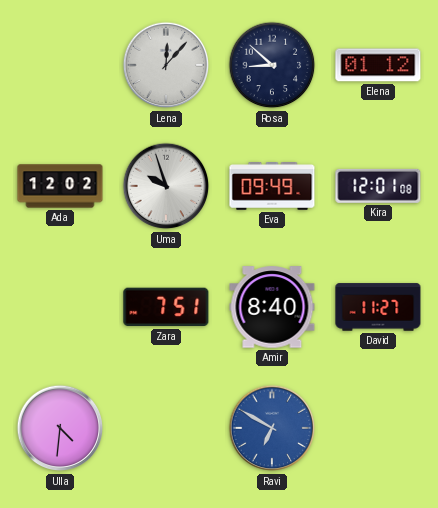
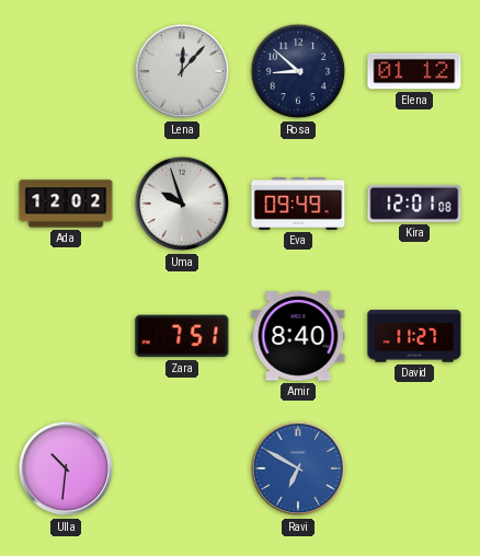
Ulla: 4:31 -> 10:31 (66, 468)
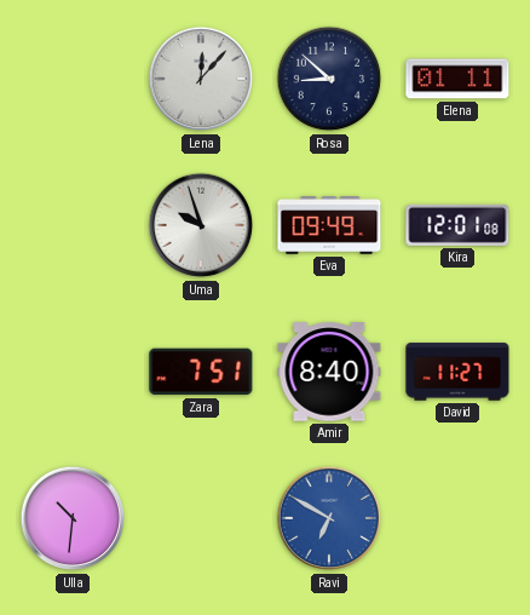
Elena: 01:12 -> 01:11 (457, 79)
Ada: 12:02 -> none (66, 204)
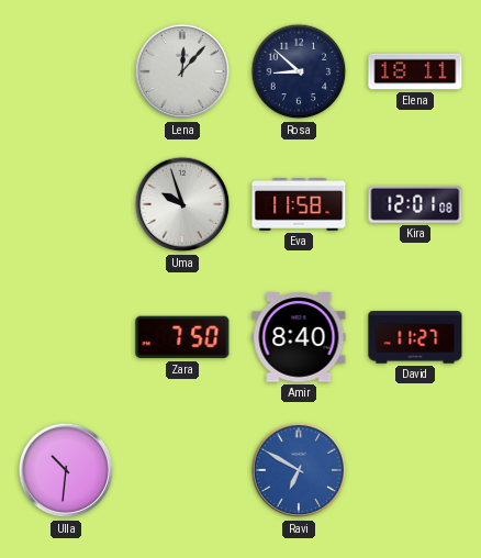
Elena: 01:11 -> 18:11 (415, 71)
Eva: 09:49 -> 11:58 (299, 205)
Zara: 7:51 -> 7:50 (182, 337)
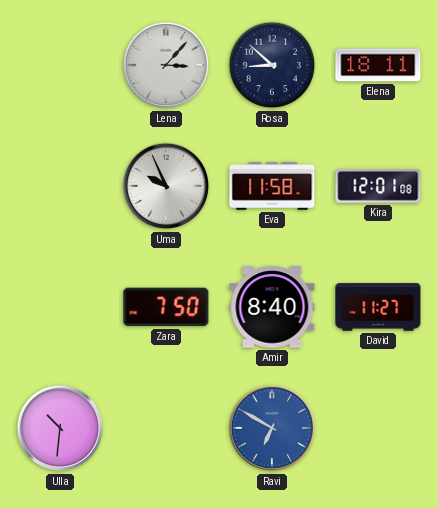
Lena: 12:07 -> 3:07 (166, 65)
Uma: 9:57 -> 9:56 (166, 186)
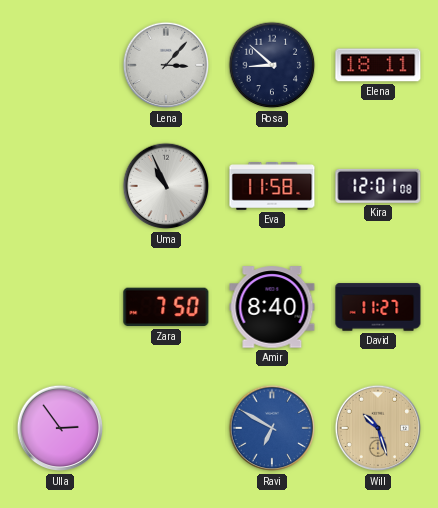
Uma: 9:56 -> 10:56 (166, 186)
Ulla: 10:31 -> 2:54 (60, 428)
Will: none -> 10:27 (378, 428)
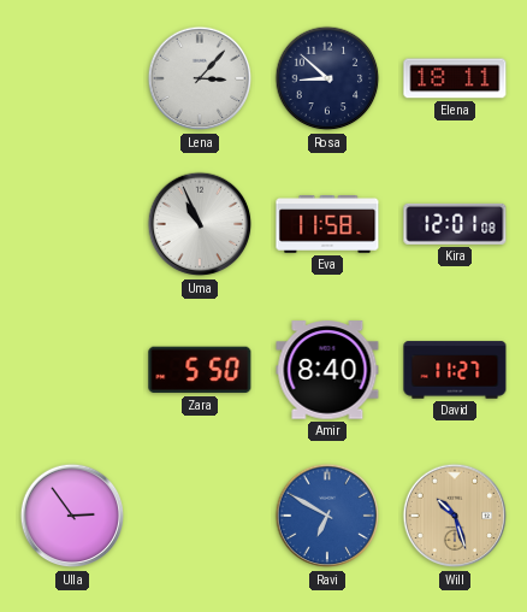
Zara: 7:50 -> 5:50 (200, 370)
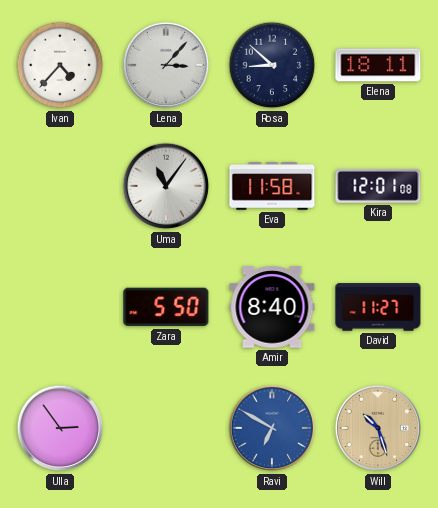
Ivan: none -> 4:37 (60, 65)
Uma: 10:56 -> 11:06 (166, 186)
